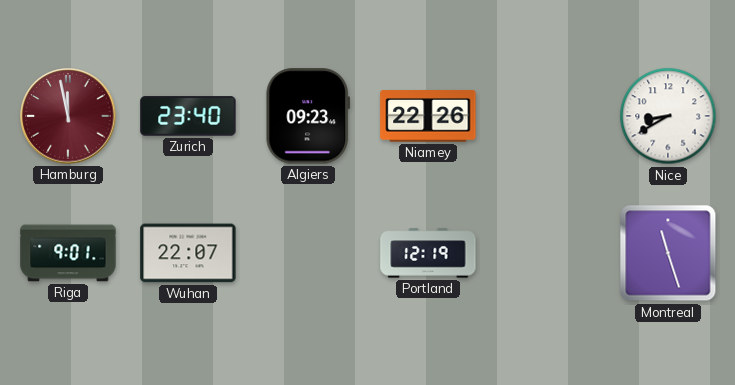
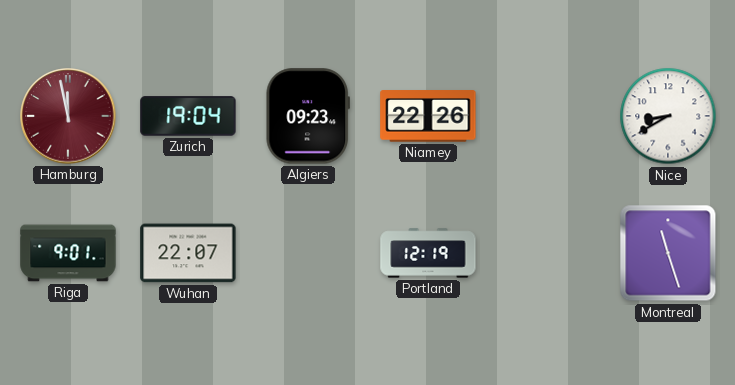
Zurich: 23:40 -> 19:04 (188, 116)
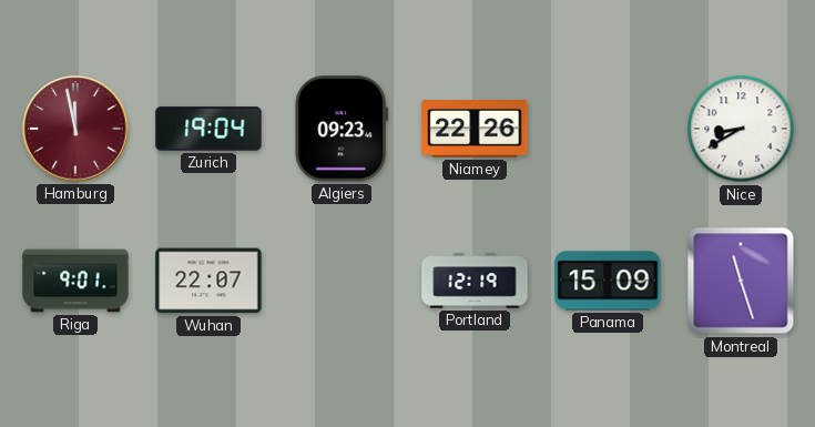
Panama: none -> 15:09 (608, 281)
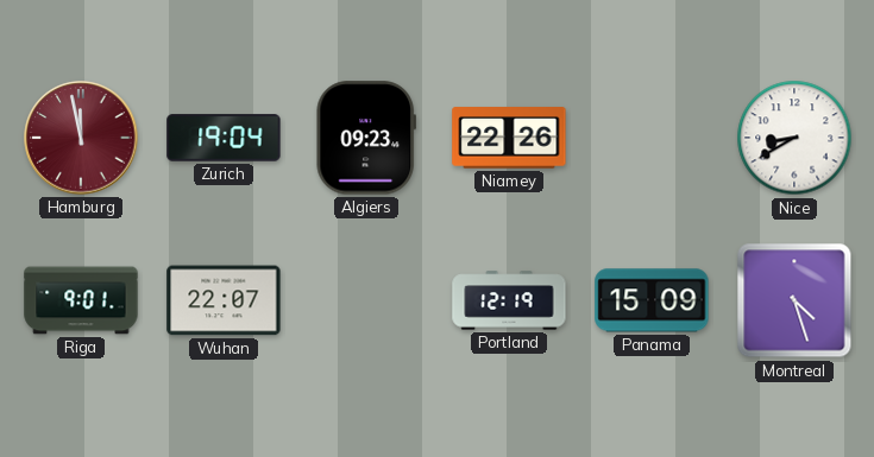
Montreal: 11:27 -> 4:27 (794, 300)
